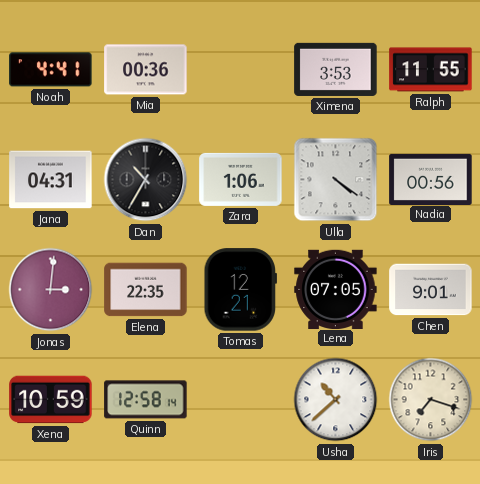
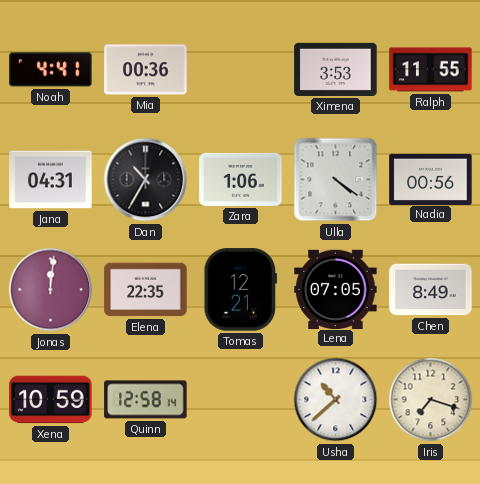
Jonas: 3:01 -> 12:01 (51, 290)
Chen: 9:01 -> 8:49 (431, 290)
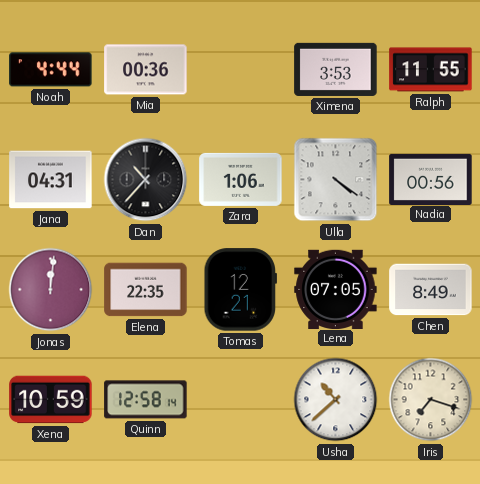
Noah: 4:41 -> 4:44 (51, 70)
Dan: 10:35 -> 10:37 (146, 180)
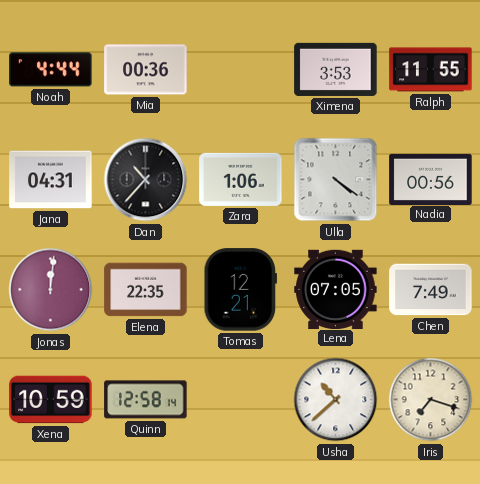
Chen: 8:49 -> 7:49 (431, 290)
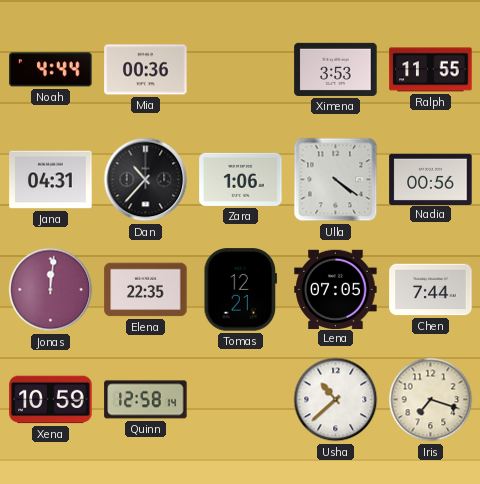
Chen: 7:49 -> 7:44 (431, 290)
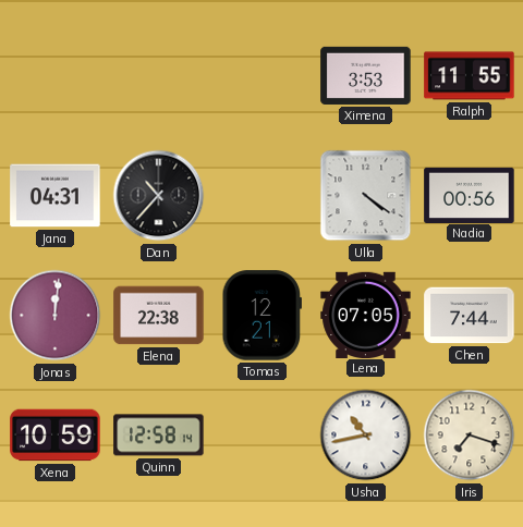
Noah: 4:44 -> none (51, 70)
Mia: 00:36 -> none (146, 70)
Zara: 1:06 -> none (241, 179)
Elena: 22:35 -> 22:38 (159, 316)
Usha: 10:38 -> 10:43 (366, 436)
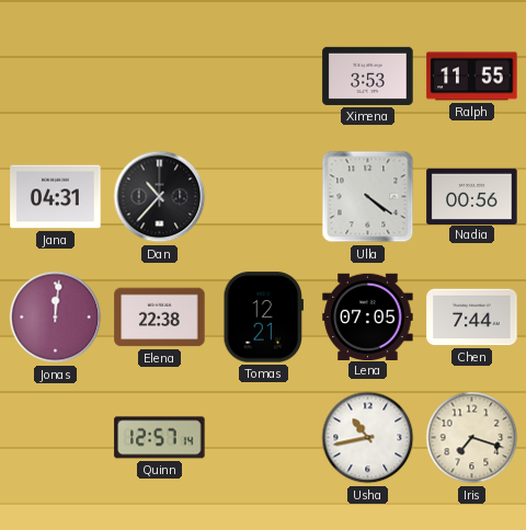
Xena: 10:59 -> none (56, 436)
Quinn: 12:58 -> 12:57 (160, 438)
